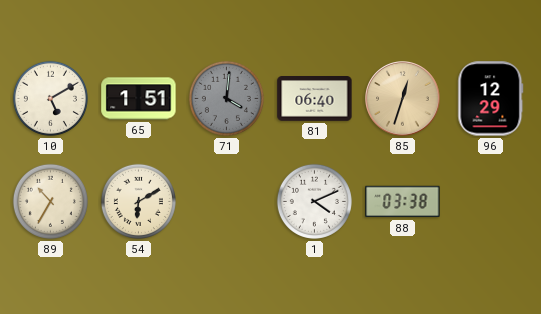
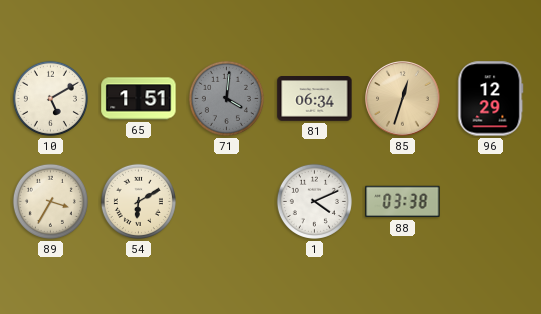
81: 06:40 -> 06:34 (315, 99)
89: 10:35 -> 3:35 (50, 201)
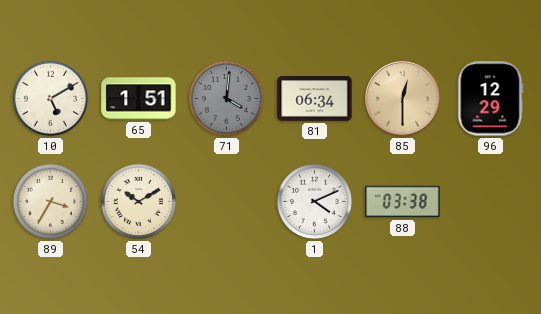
85: 12:33 -> 12:30 (403, 99)
54: 6:10 -> 10:10 (138, 201)
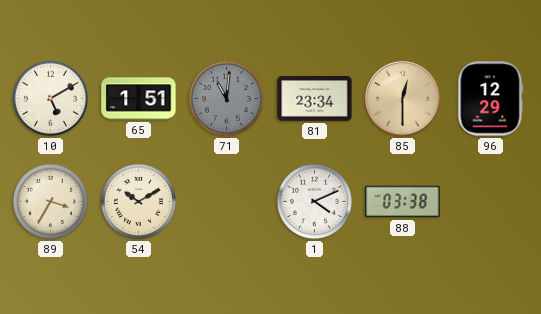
71: 4:01 -> 11:01 (226, 98)
81: 06:34 -> 23:34 (315, 99)
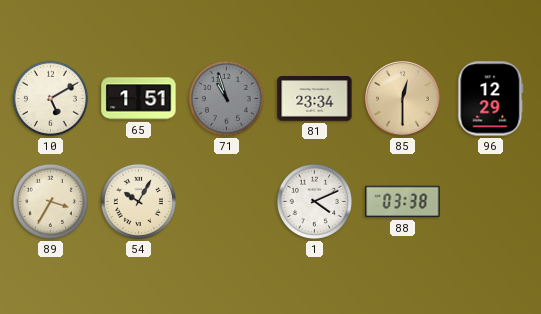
71: 11:01 -> 10:57 (226, 98)
54: 10:10 -> 10:05 (138, 201)
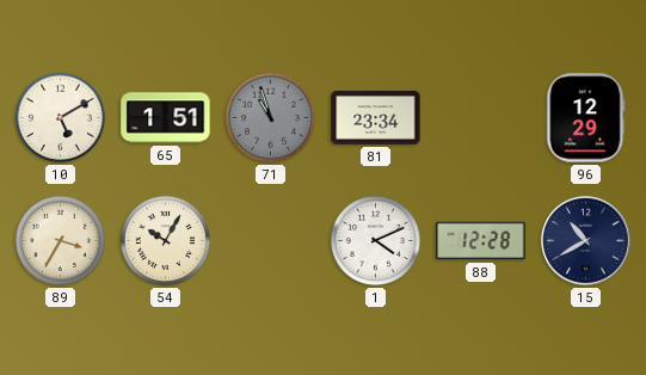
85: 12:30 -> none (403, 99)
88: 03:38 -> 12:28 (481, 241)
15: none -> 10:40 (586, 241)
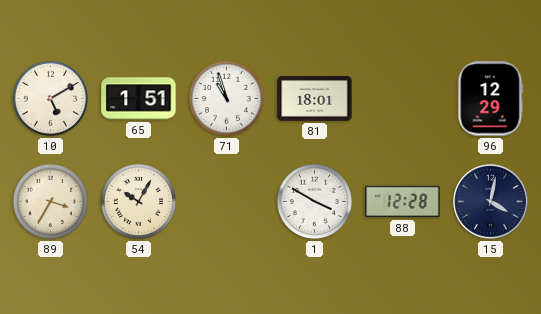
71 dial: grey -> white (226, 98)
81: 23:34 -> 18:01 (315, 99)
1: 4:11 -> 3:50 (314, 201)
15: 10:40 -> 4:02 (491, 202)
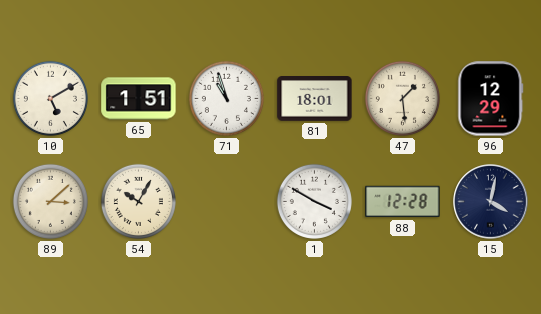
47: none -> 1:29 (402, 98)
89: 3:35 -> 3:08 (50, 201)
